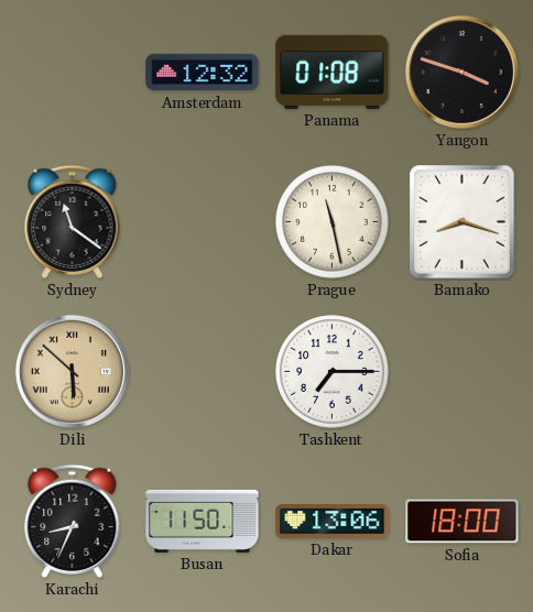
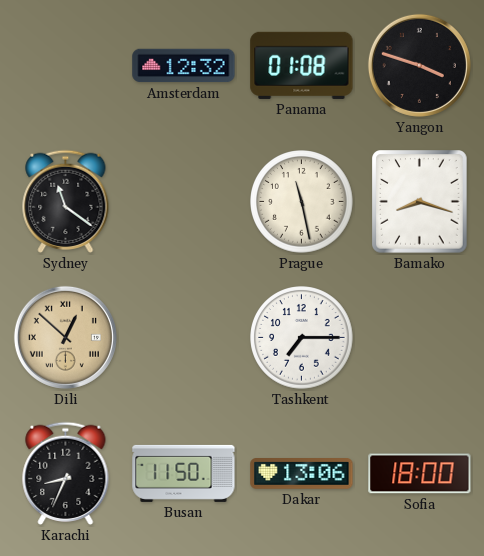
Dili: 5:52 -> 12:52 (65, 337)
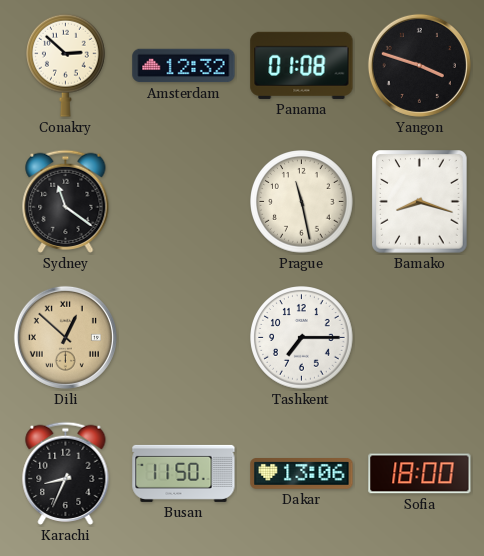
Conakry: none -> 2:52 (66, 65)
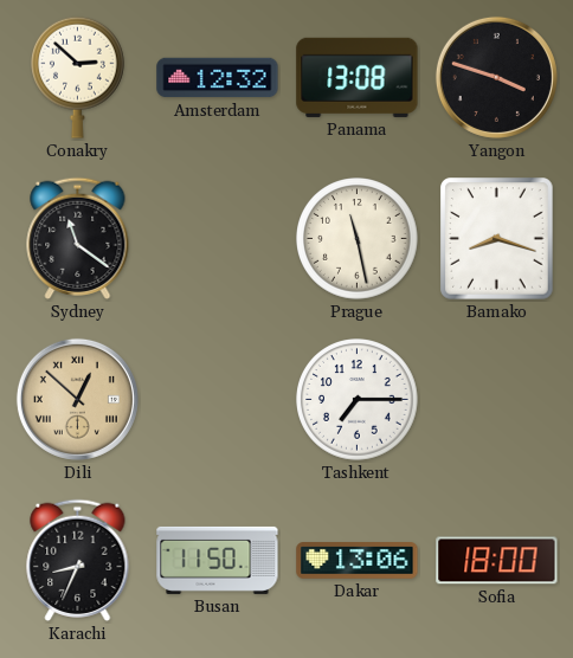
Panama: 01:08 -> 13:08 (358, 77)
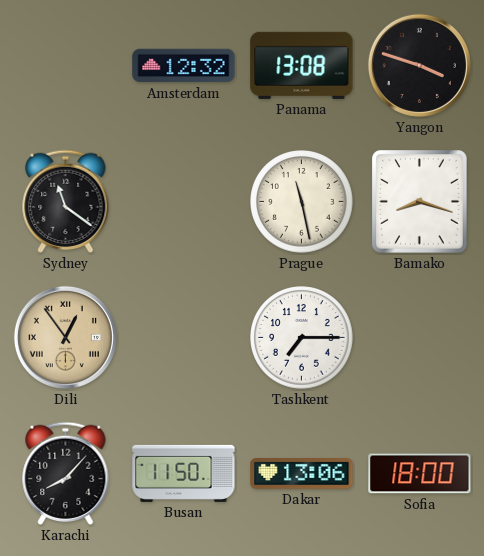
Conakry: 2:52 -> none (78, 77)
Dili: 12:52 -> 12:54 (65, 337)
Karachi: 8:34 -> 8:07 (66, 473)
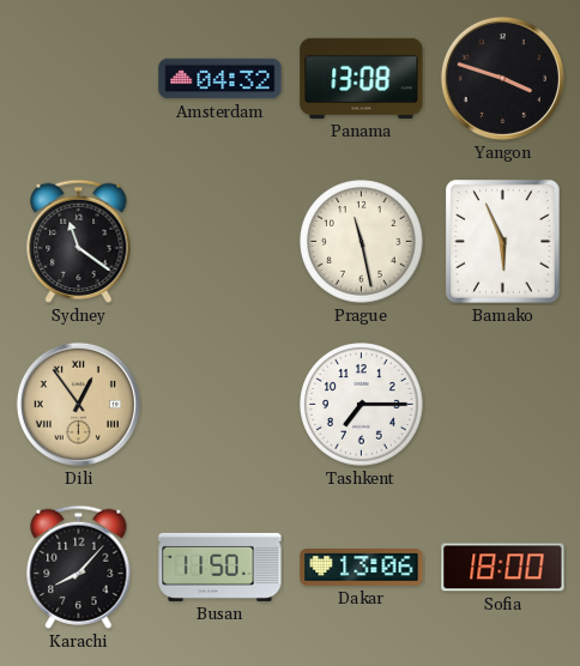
Amsterdam: 12:32 -> 04:32 (220, 79)
Bamako: 8:18 -> 5:56 (503, 242)
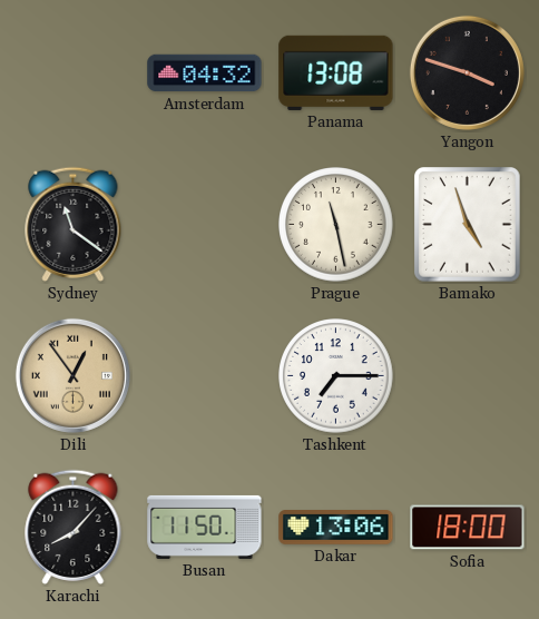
Bamako: 5:56 -> 4:57 (468, 225)
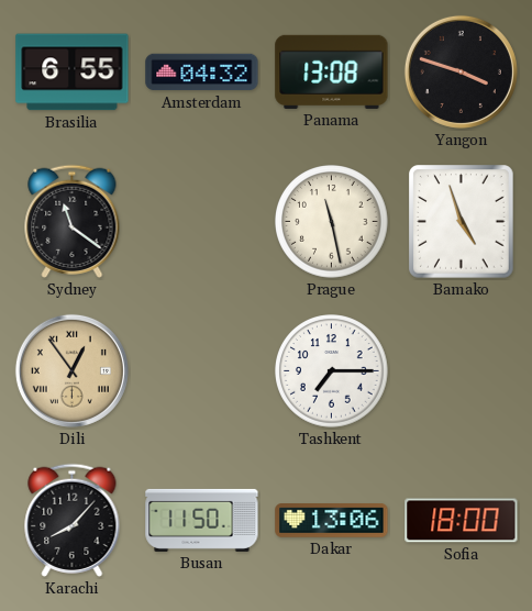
Brasilia: none -> 6:55 (73, 73)
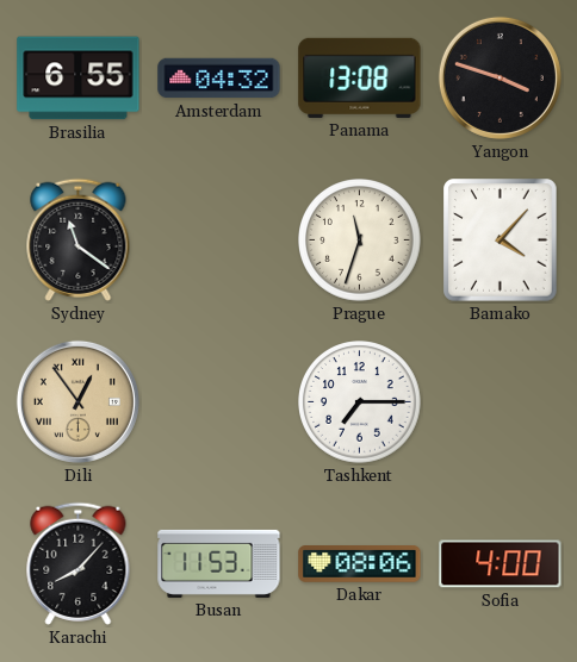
Prague: 11:28 -> 11:33 (360, 241)
Bamako: 4:57 -> 4:07 (501, 241)
Busan: 11:50 -> 11:53 (219, 563)
Dakar: 13:06 -> 08:06 (360, 564)
Sofia: 18:00 -> 4:00 (501, 564)
